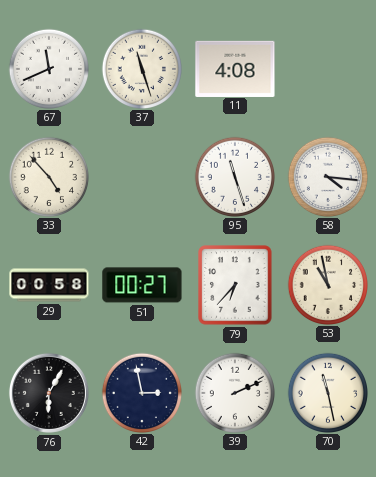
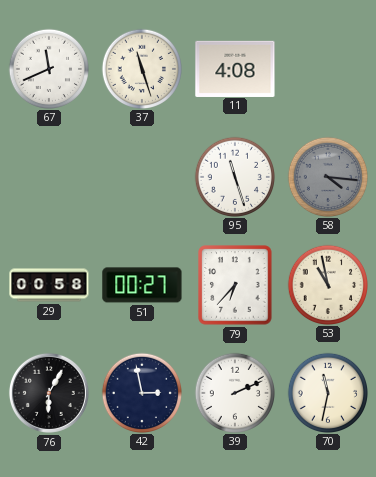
33: 4:53 -> none (48, 176)
58 dial: white -> grey (327, 176)
70: 11:28 -> 11:32 (327, 392)
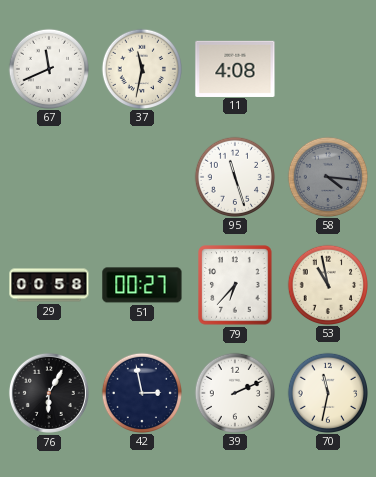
37: 11:27 -> 11:32 (141, 68)
